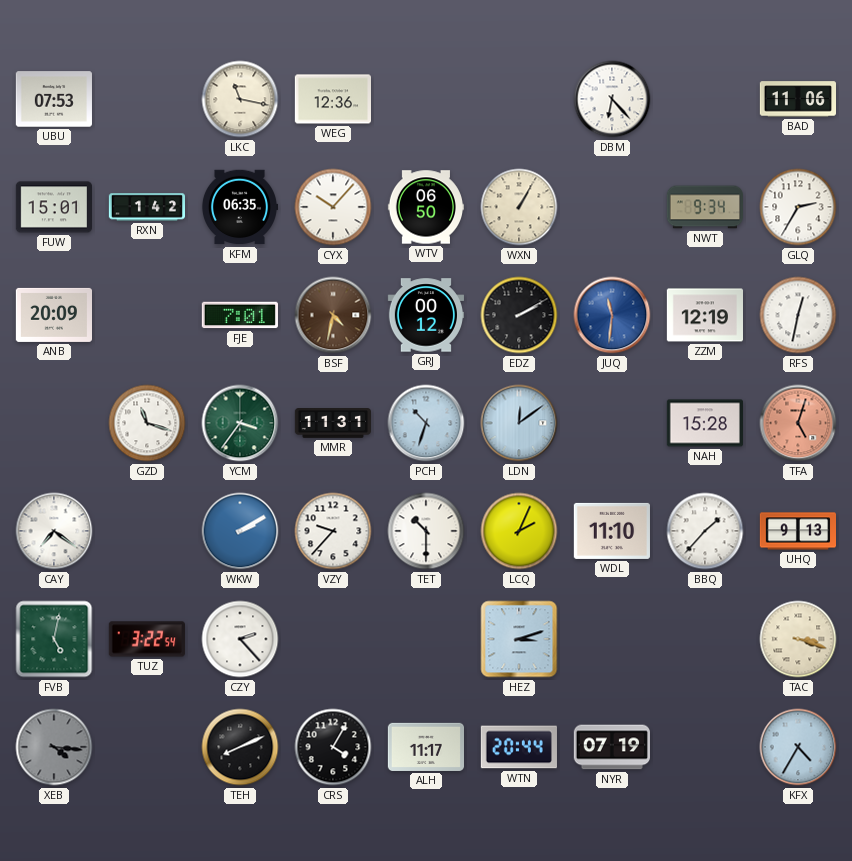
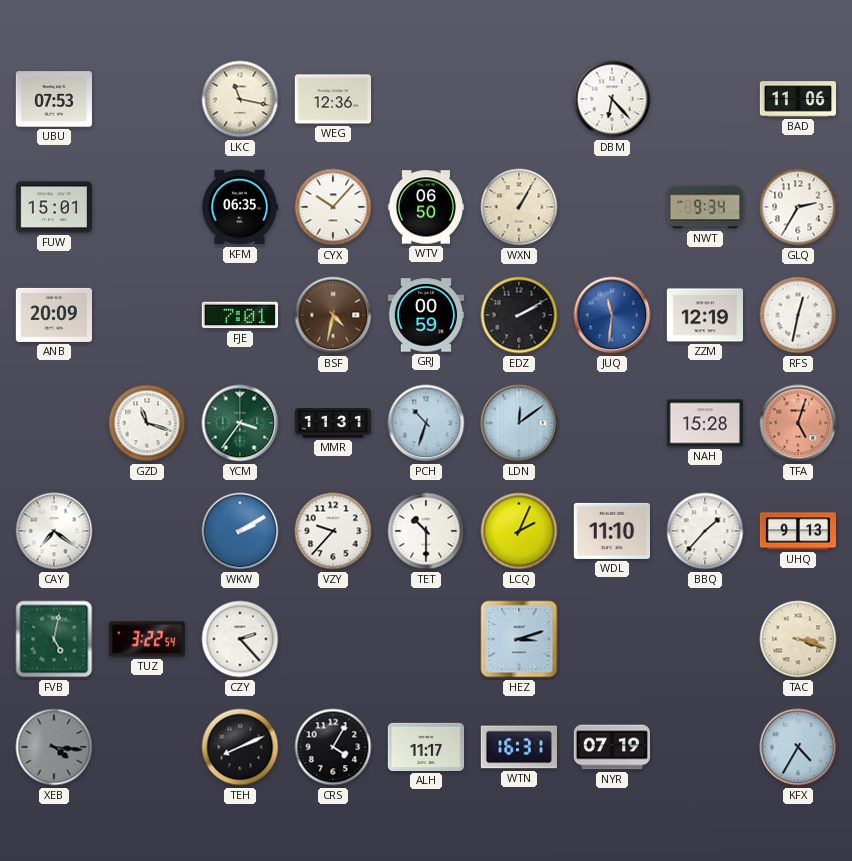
RXN: 1:42 -> none (146, 207)
GRJ: 00:12 -> 00:59 (425, 315)
WTN: 20:44 -> 16:31 (519, 747)
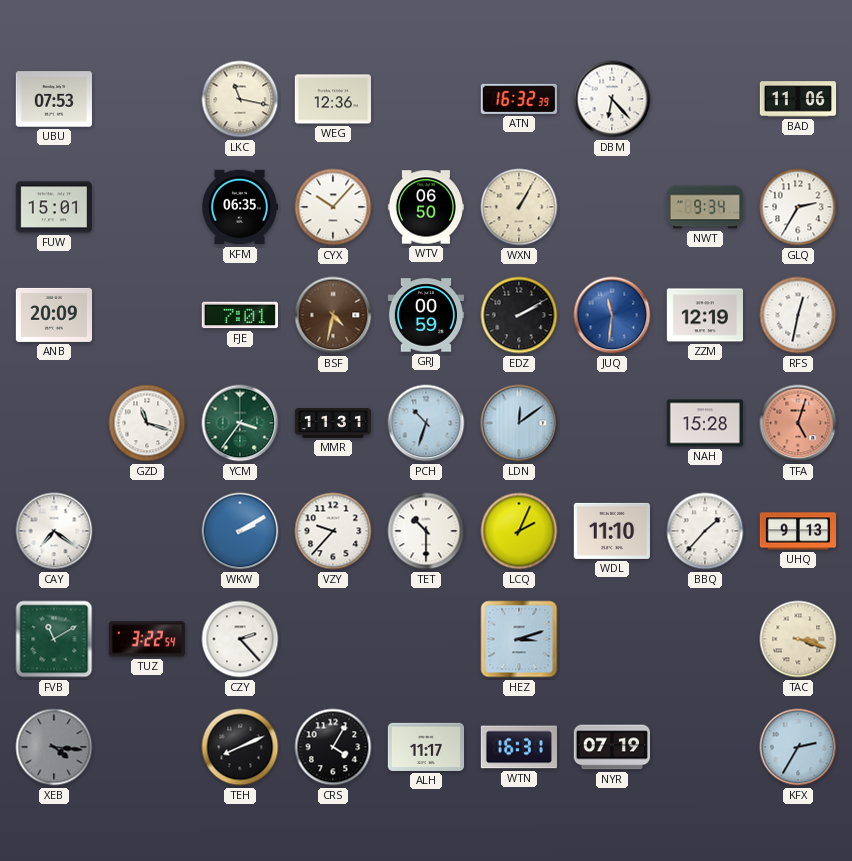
ATN: none -> 16:32 (519, 99)
FVB: 5:02 -> 11:10 (54, 639)
KFX: 4:35 -> 2:35 (798, 747)
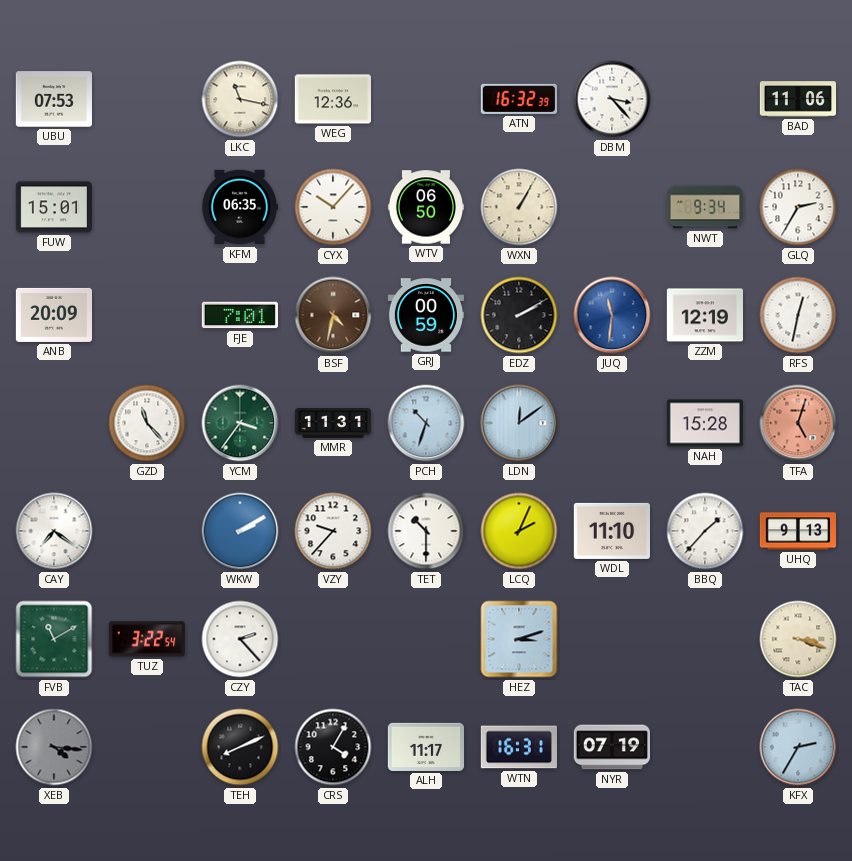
DBM: 6:23 -> 3:23 (612, 99)
GZD: 11:18 -> 11:23 (147, 423)
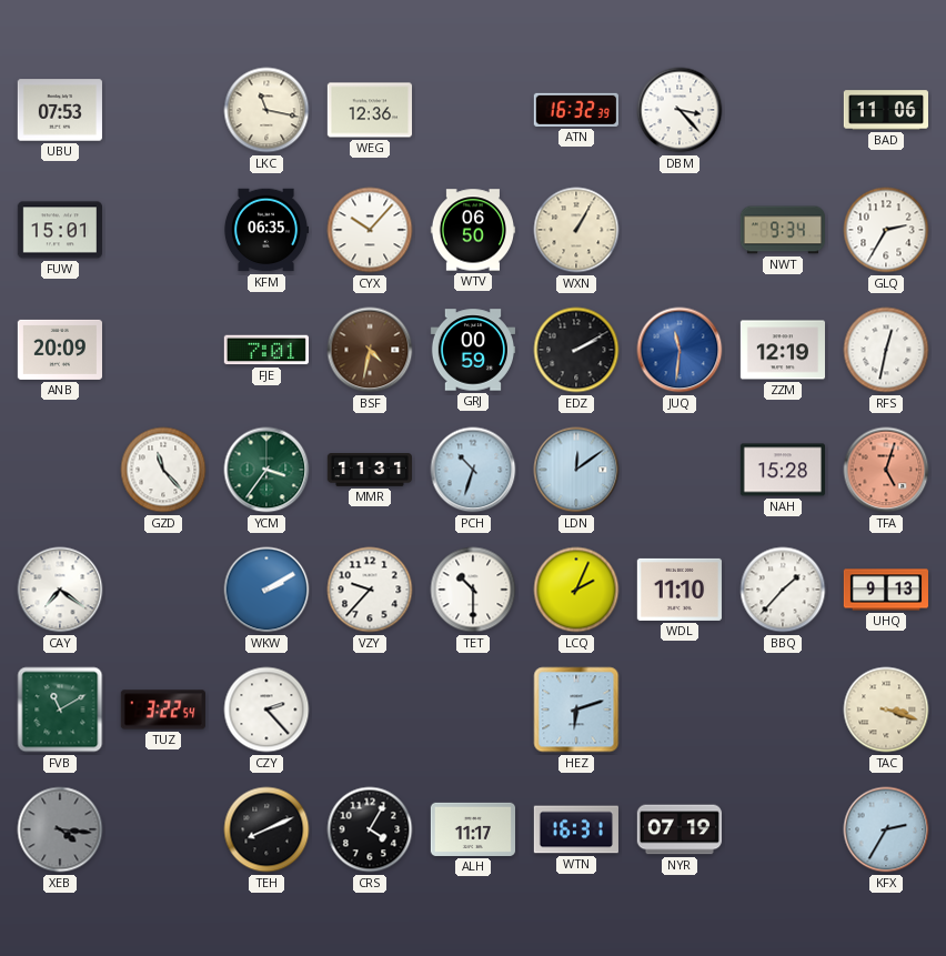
HEZ: 3:12 -> 6:12 (576, 710)
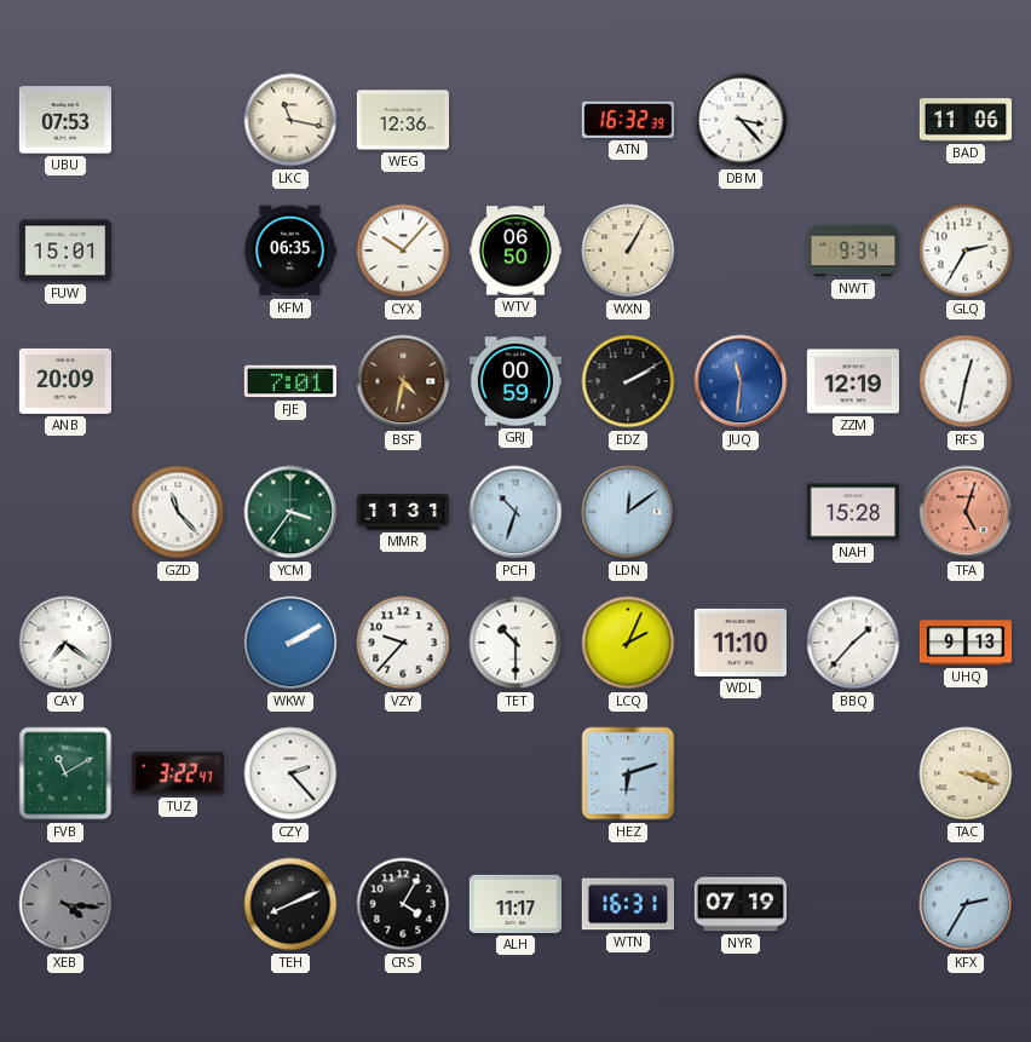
TUZ: 3:22:54 -> 3:22:47 (178, 773)
